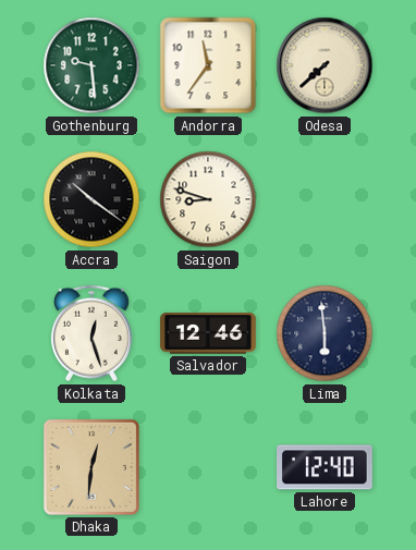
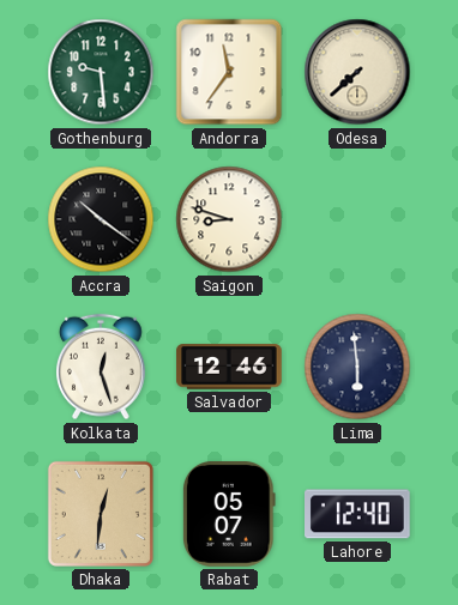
Rabat: none -> 05:07 (229, 515)
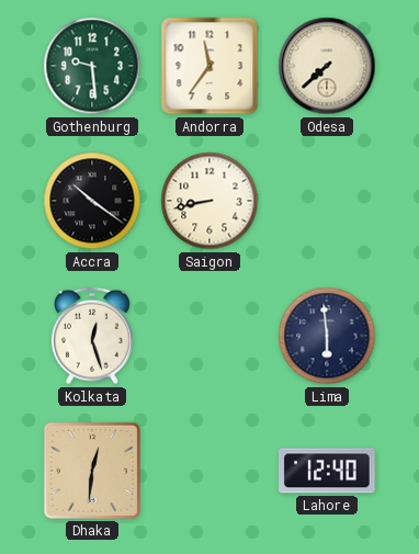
Saigon: 8:48 -> 8:43 (209, 201)
Salvador: 12:46 -> none (229, 367)
Rabat: 05:07 -> none (229, 515)
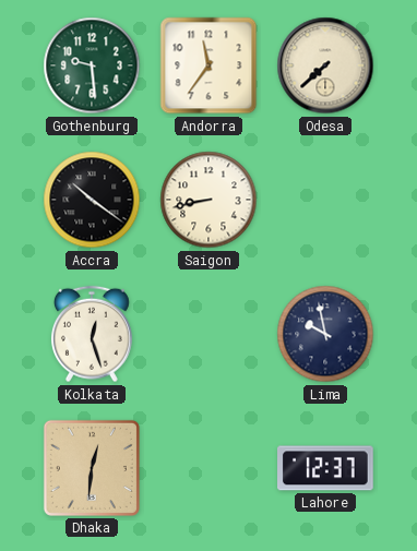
Lima: 5:59 -> 9:58 (325, 334)
Lahore: 12:40 -> 12:37 (326, 468)
